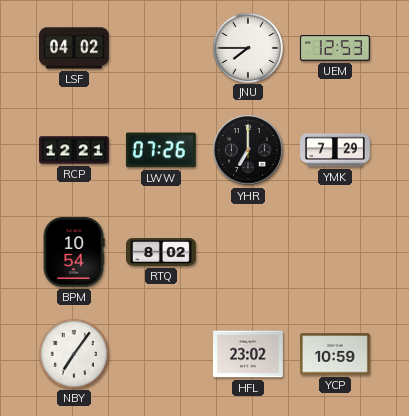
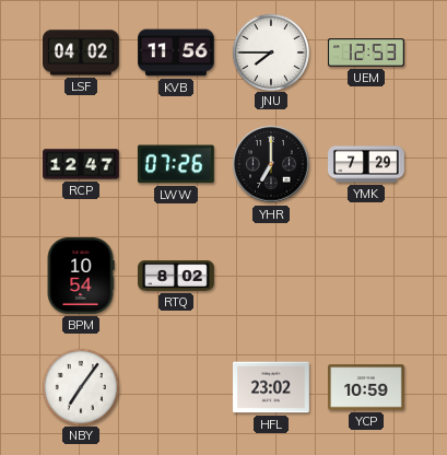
KVB: none -> 11:56 (177, 52)
RCP: 12:21 -> 12:47 (81, 164)
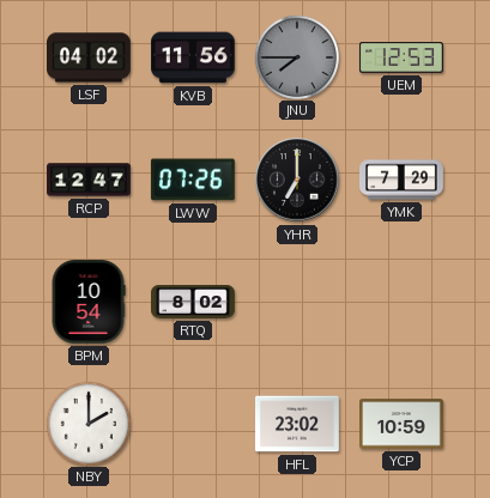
JNU dial: white -> grey (296, 56)
NBY: 7:06 -> 2:00 (87, 423)
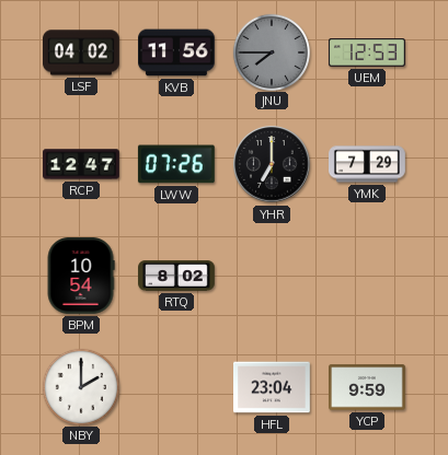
HFL: 23:02 -> 23:04 (273, 387)
YCP: 10:59 -> 9:59 (368, 387)
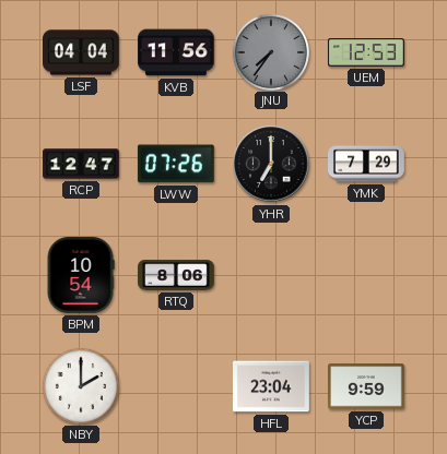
LSF: 04:02 -> 04:04 (82, 52)
JNU: 7:45 -> 7:36 (270, 51)
RTQ: 8:02 -> 8:06 (176, 275)
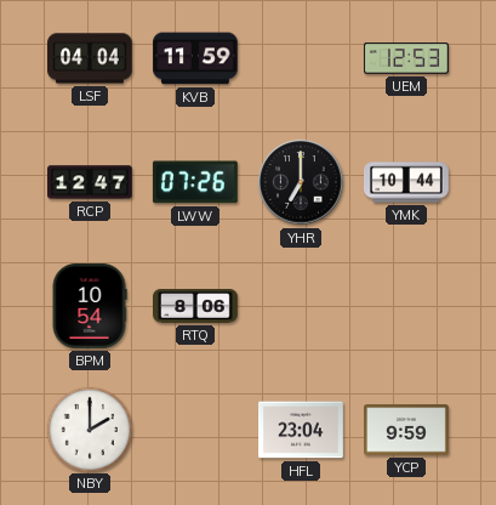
KVB: 11:56 -> 11:59 (196, 58)
JNU: 7:36 -> none (270, 51)
YMK: 7:29 -> 10:44 (407, 182)
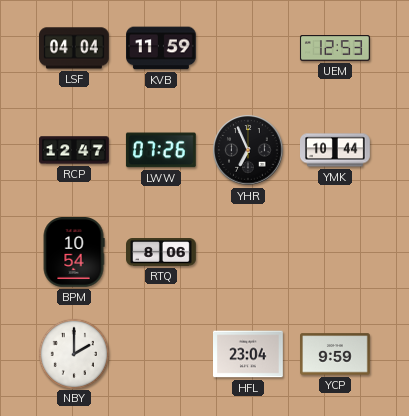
YHR: 7:00 -> 6:56 (248, 150)
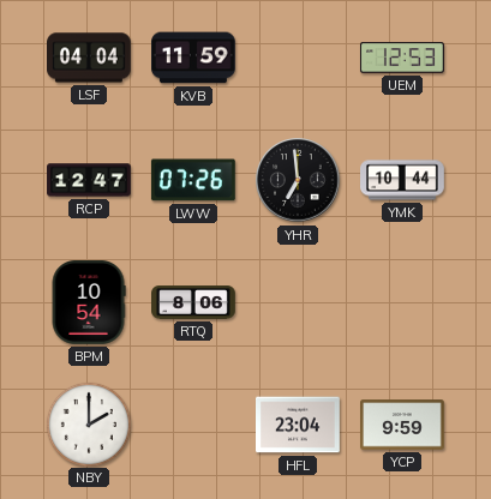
YHR: 6:56 -> 6:59 (298, 180)
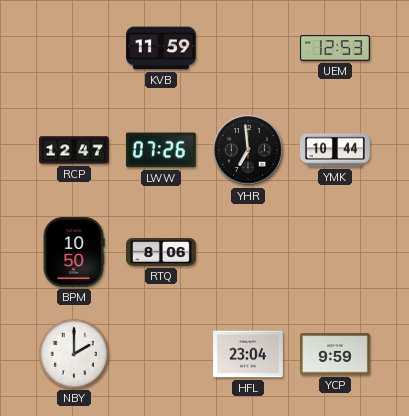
LSF: 04:04 -> none (90, 58)
BPM: 10:54 -> 10:50 (74, 253)
